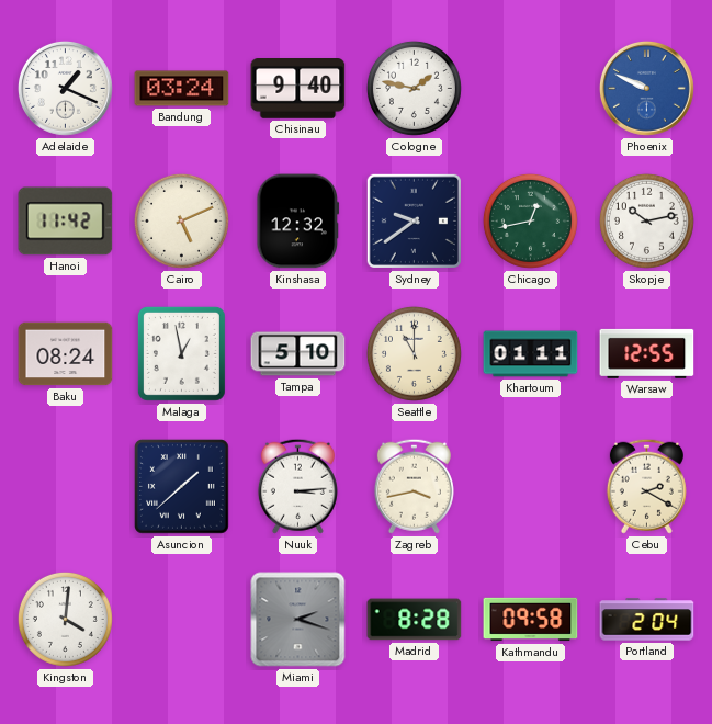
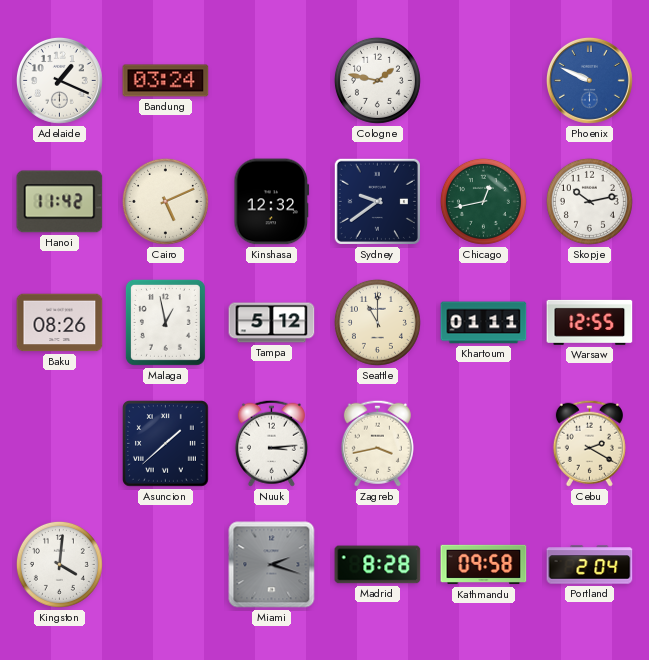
Chisinau: 9:40 -> none (298, 89)
Baku: 08:24 -> 08:26 (60, 323)
Tampa: 5:10 -> 5:12 (272, 323)
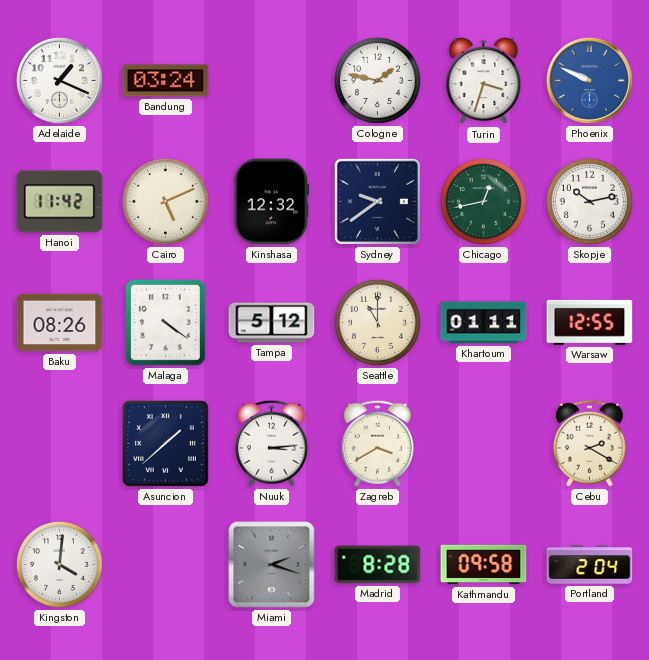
Turin: none -> 3:33 (484, 81)
Malaga: 12:58 -> 4:21 (165, 322)
Zagreb: 3:43 -> 3:40 (377, 443)
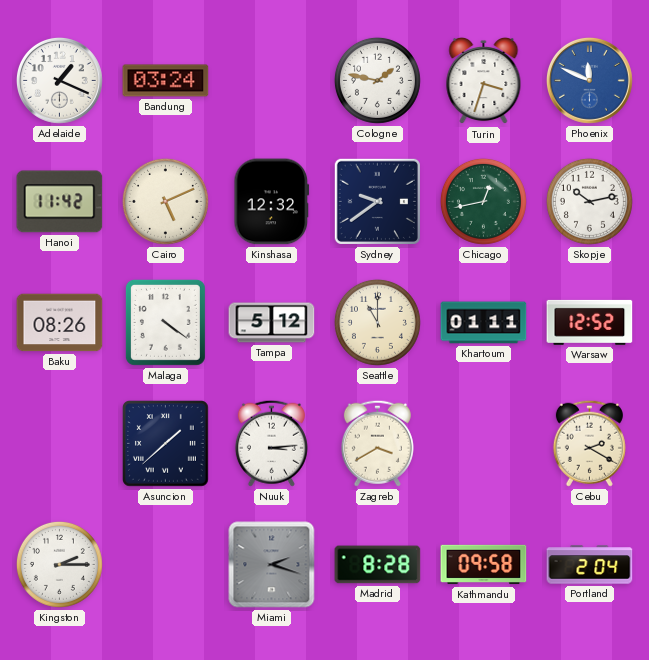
Phoenix: 9:49 -> 11:49 (589, 80)
Warsaw: 12:55 -> 12:52 (590, 322)
Kingston: 4:01 -> 2:15 (59, 564)
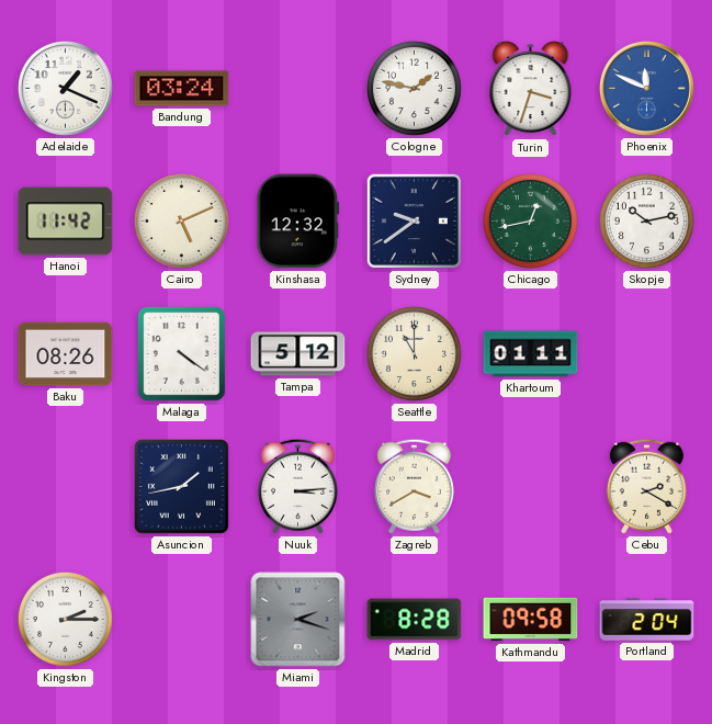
Warsaw: 12:52 -> none (590, 322)
Asuncion: 1:38 -> 1:43 (182, 487)
